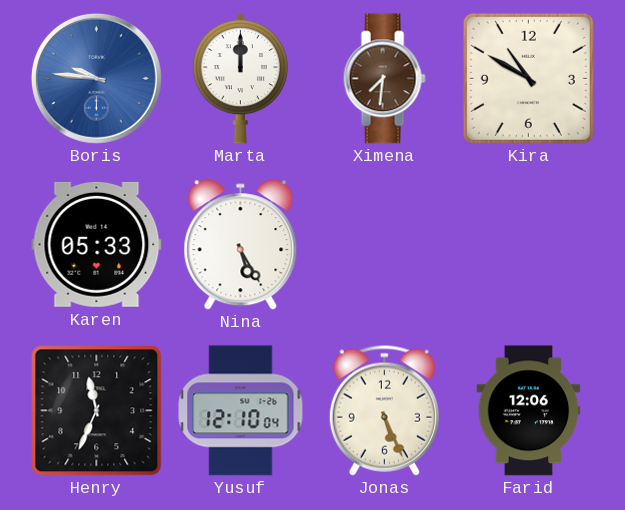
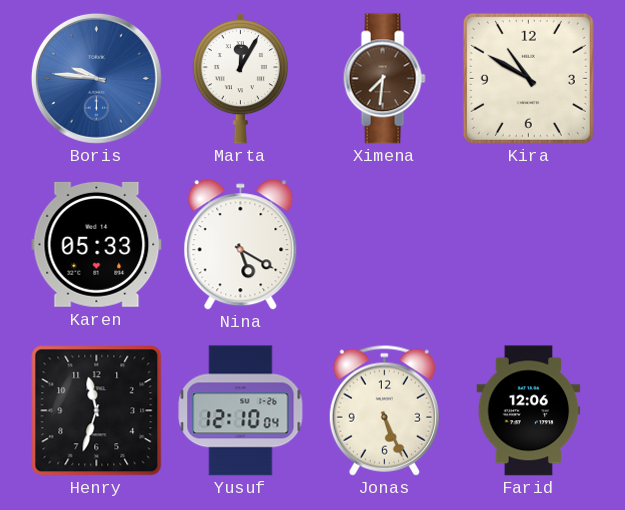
Marta: 12:00 -> 12:05 (240, 78)
Nina: 5:25 -> 5:20 (241, 245)
Henry: 11:34 -> 11:33 (97, 411)
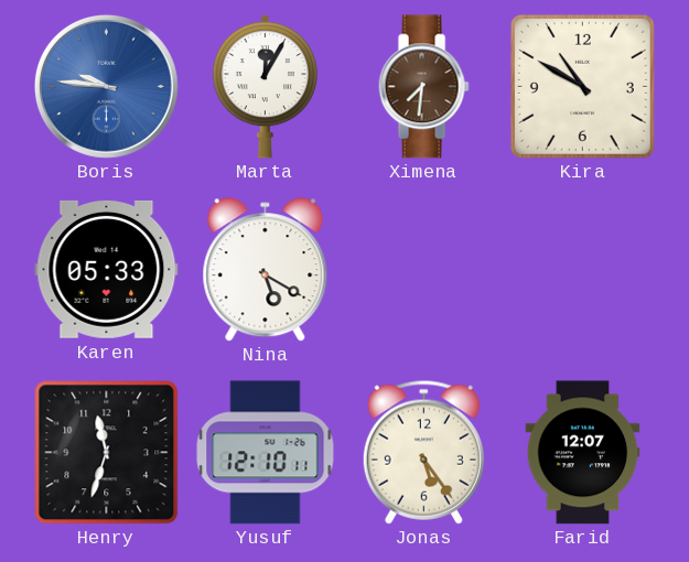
Yusuf: 12:10:04 -> 12:10:11 (266, 453)
Jonas: 5:26 -> 5:24 (423, 452)
Farid: 12:06 -> 12:07 (583, 453)
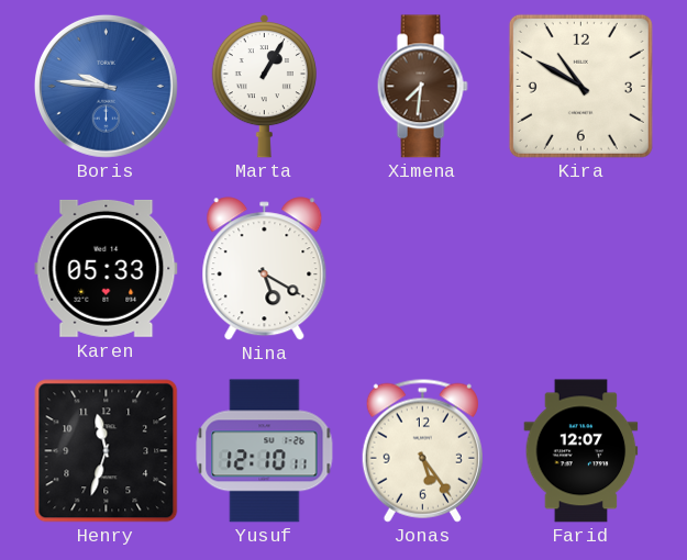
Marta: 12:05 -> 1:05 (264, 86)
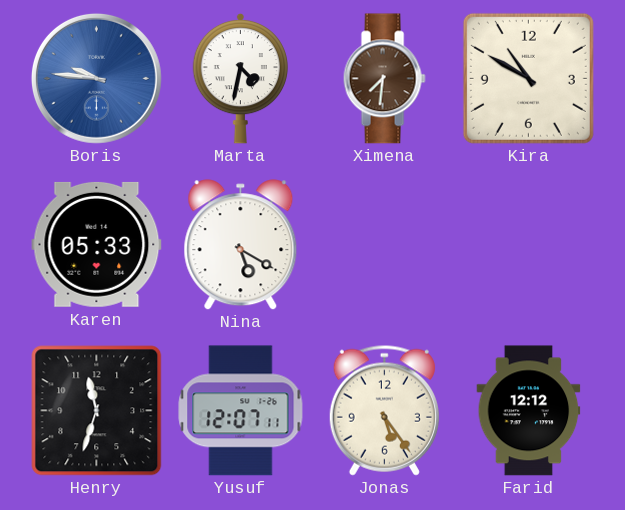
Marta: 1:05 -> 4:32 (240, 78)
Yusuf: 12:10 -> 12:07 (241, 411)
Farid: 12:07 -> 12:12 (529, 411)
